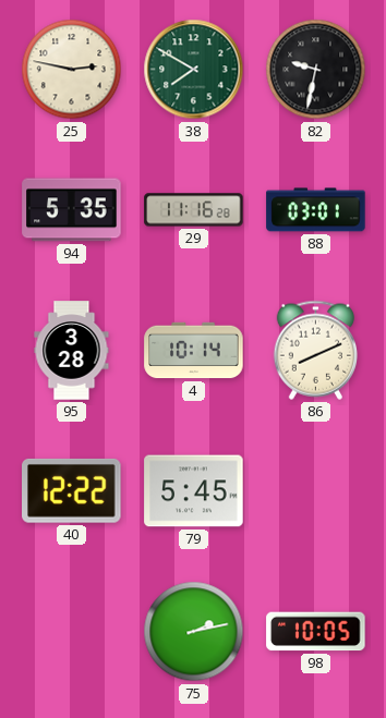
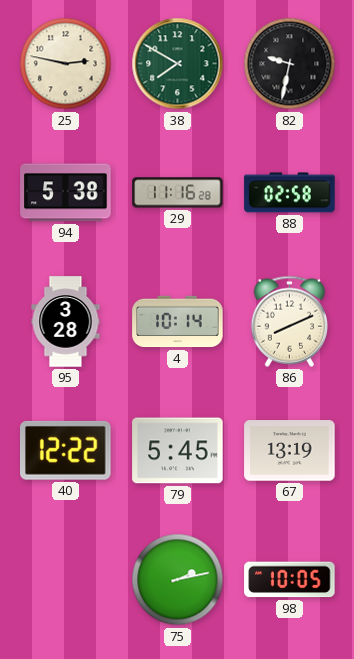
94: 5:35 -> 5:38 (66, 193)
88: 03:01 -> 02:58 (290, 193)
67: none -> 13:19 (290, 451)
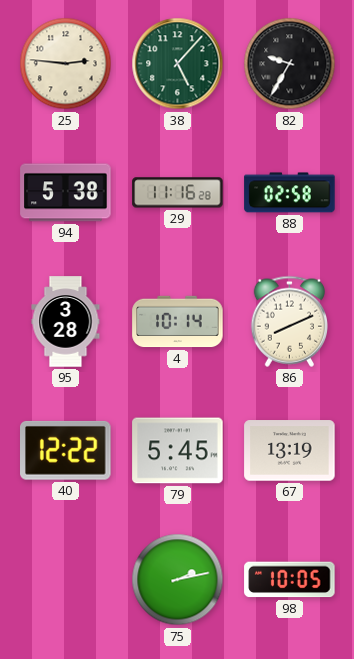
25: 2:47 -> 2:46 (66, 64)
38: 7:50 -> 5:07 (178, 64)
82: 9:32 -> 9:35 (290, 64)
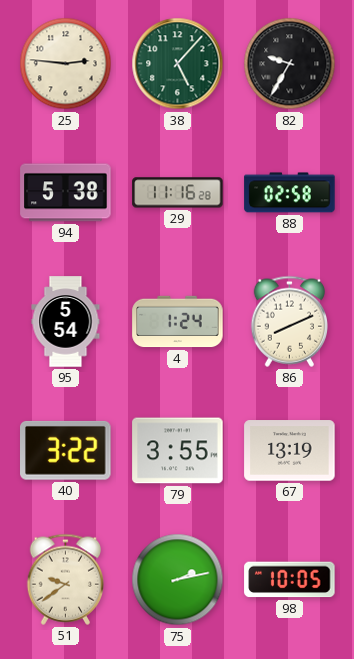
95: 3:28 -> 5:54 (66, 322)
4: 10:14 -> 1:24 (178, 322)
40: 12:22 -> 3:22 (66, 450)
79: 5:45 -> 3:55 (178, 451)
51: none -> 9:39 (65, 579)
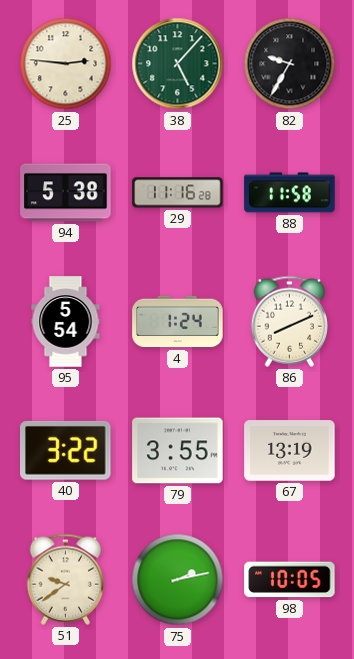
88: 02:58 -> 11:58 (290, 193)
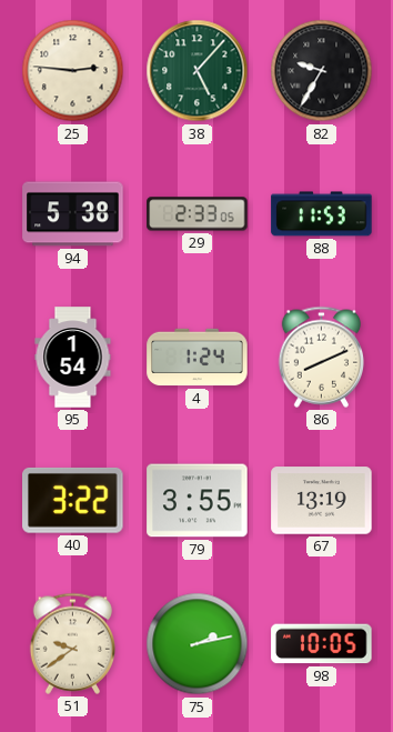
29: 11:16 -> 2:33 (198, 214)
88: 11:58 -> 11:53 (322, 214)
95: 5:54 -> 1:54 (73, 358)
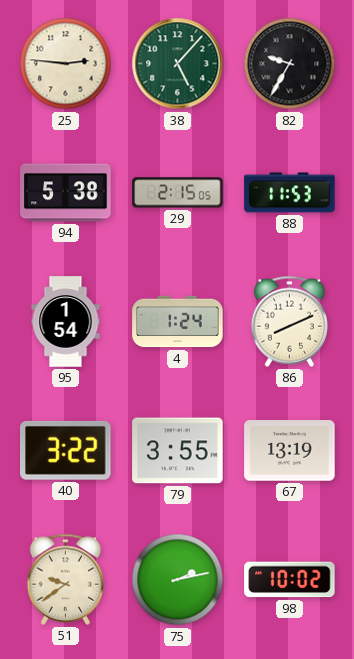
29: 2:33 -> 2:15 (178, 193)
98: 10:05 -> 10:02 (290, 580)
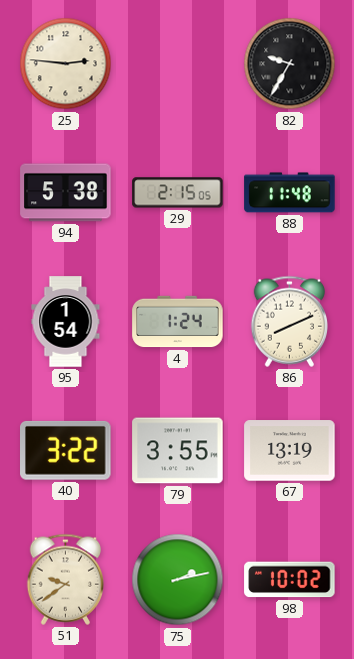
38: 5:07 -> none (178, 64)
88: 11:53 -> 11:48 (290, 193)
